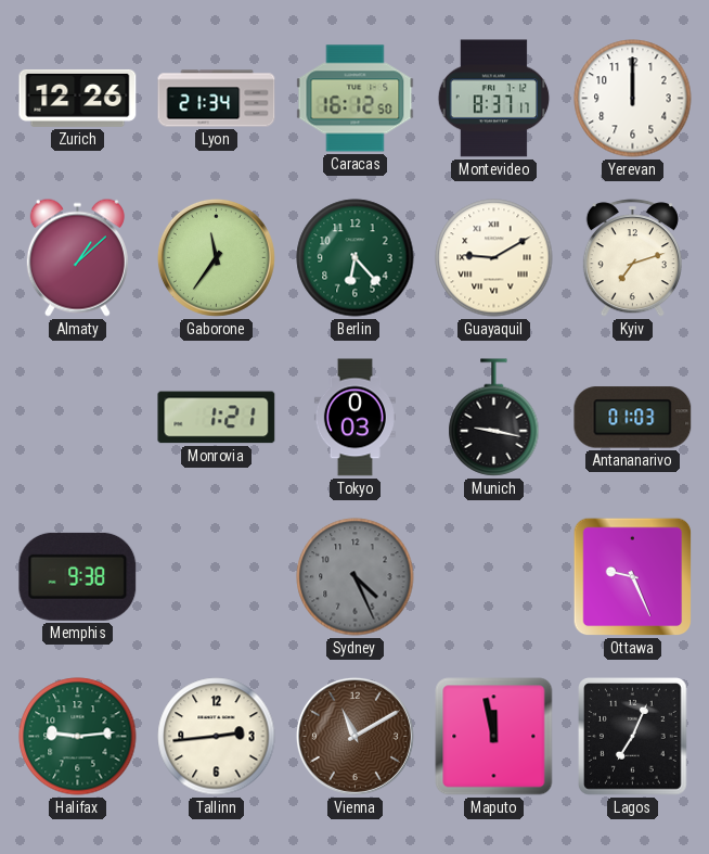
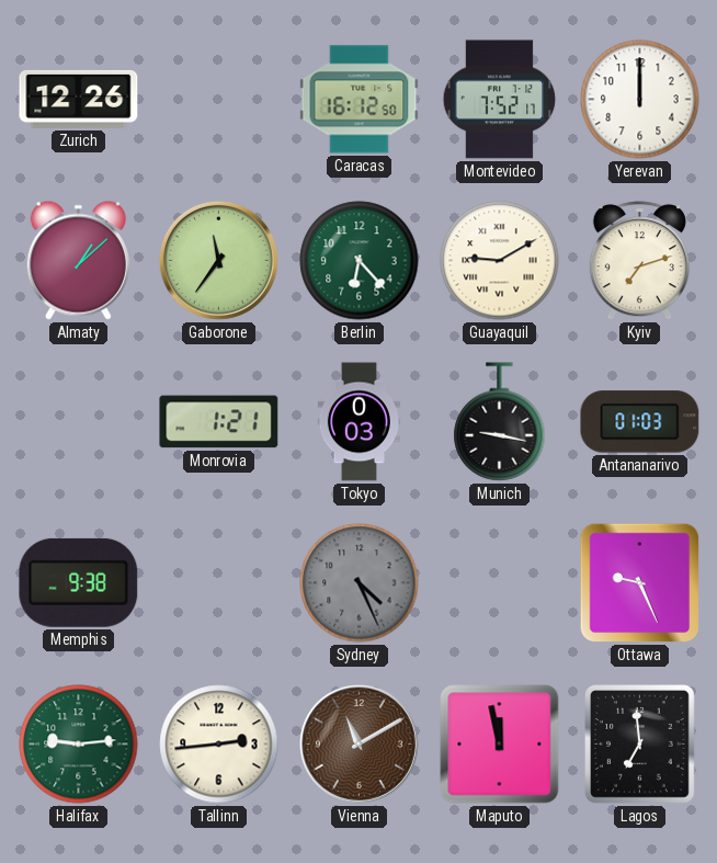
Lyon: 21:34 -> none (217, 99)
Montevideo: 8:37 -> 7:52 (500, 100)
Lagos: 7:04 -> 6:59 (640, 745)
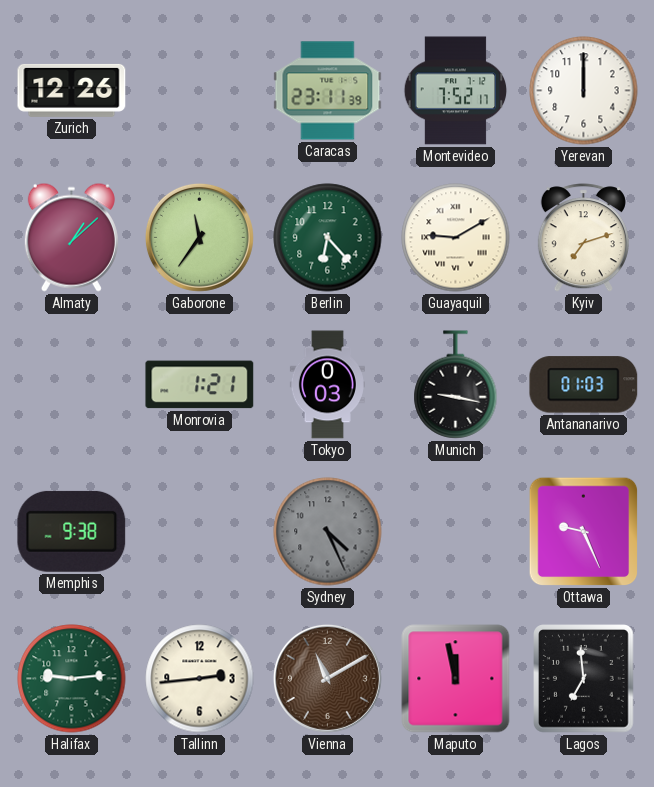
Caracas: 16:12 -> 23:11 (328, 91)
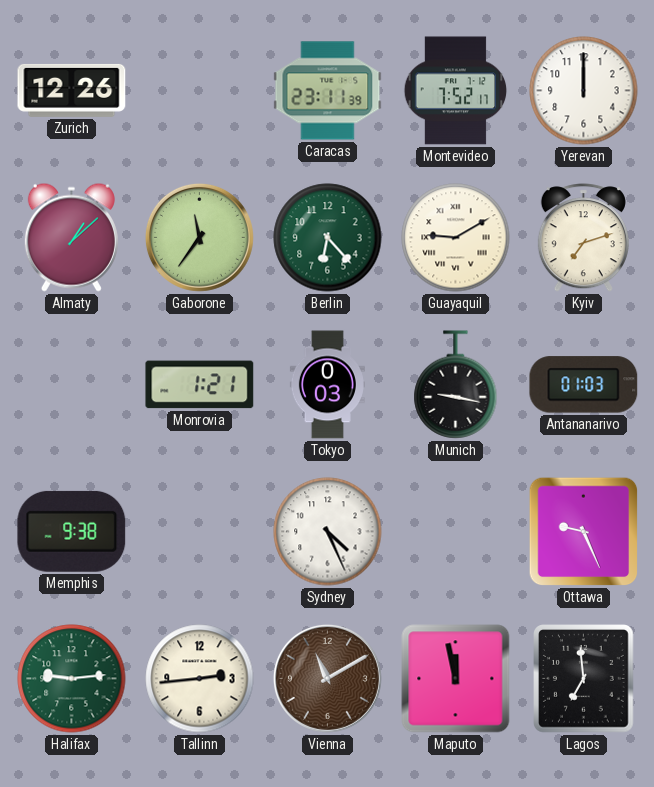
Sydney dial: grey -> white (328, 532)
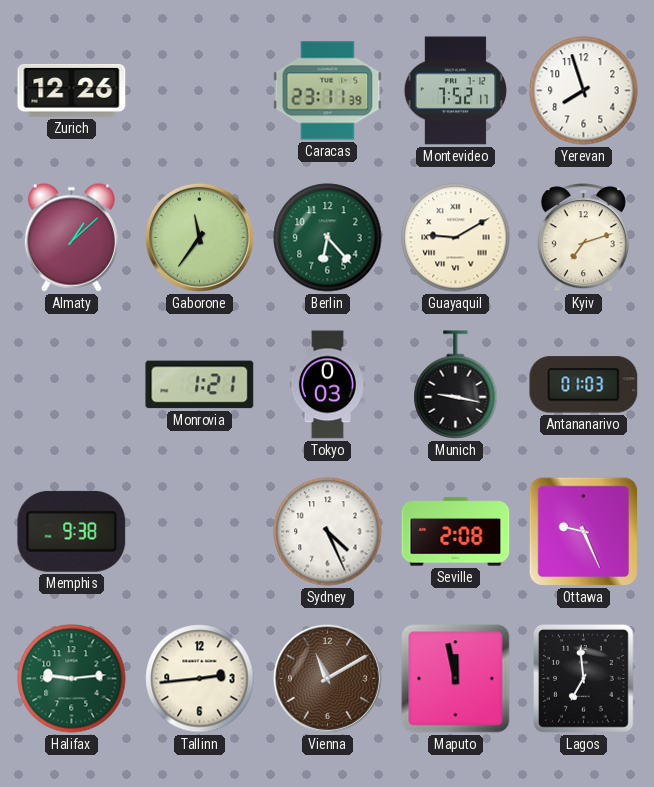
Yerevan: 12:00 -> 7:57 (584, 91)
Seville: none -> 2:08 (456, 532)
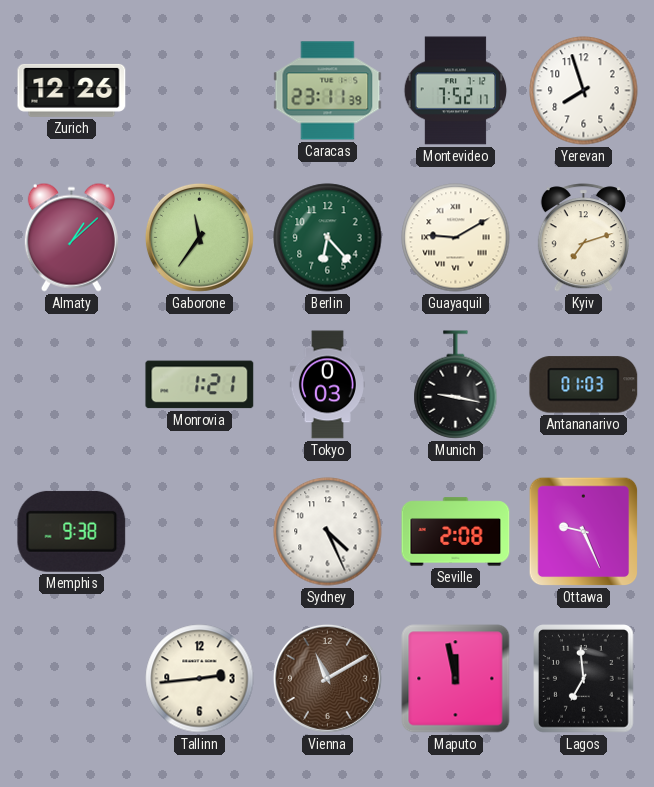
Halifax: 9:14 -> none (72, 679)
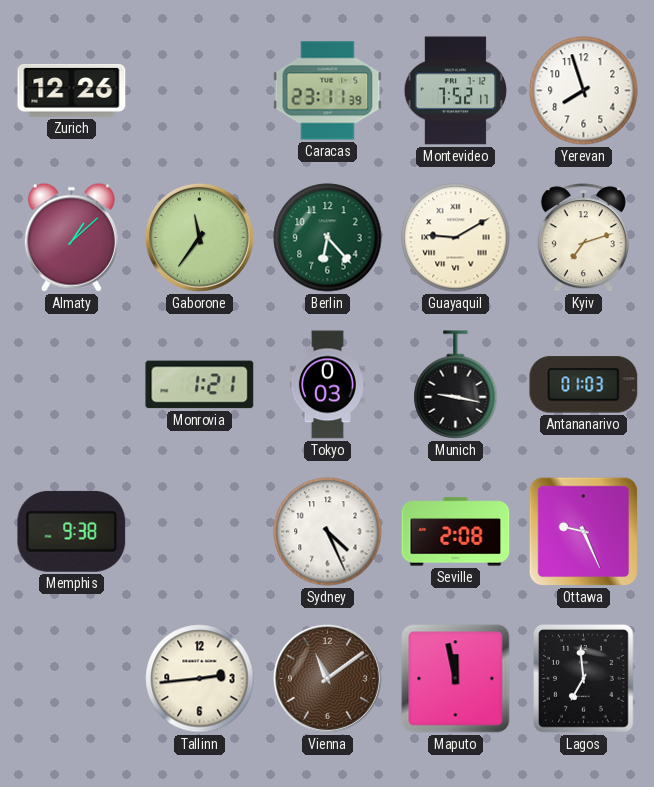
Vienna: 11:10 -> 11:09 (327, 678)
